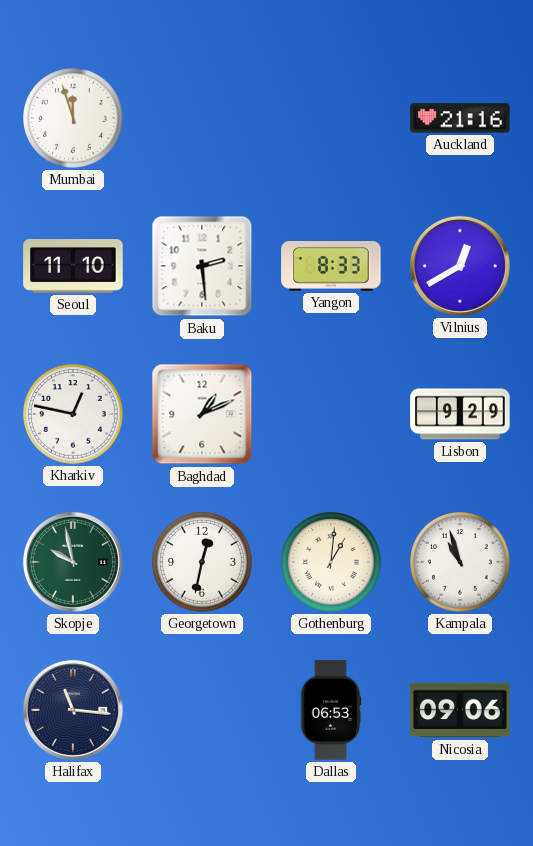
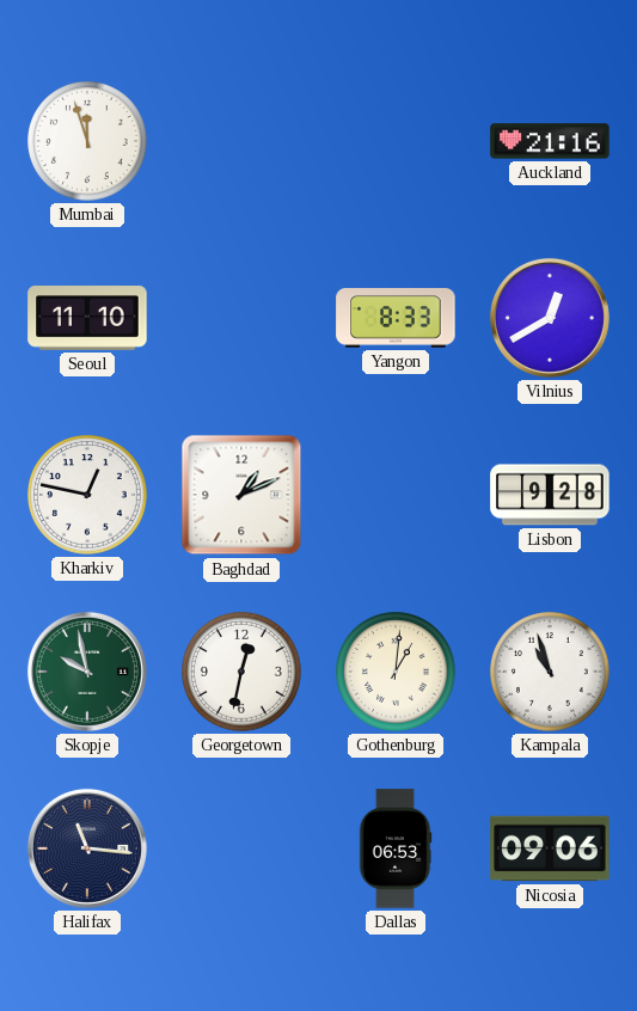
Baku: 2:29 -> none (202, 266)
Lisbon: 9:29 -> 9:28 (550, 495)
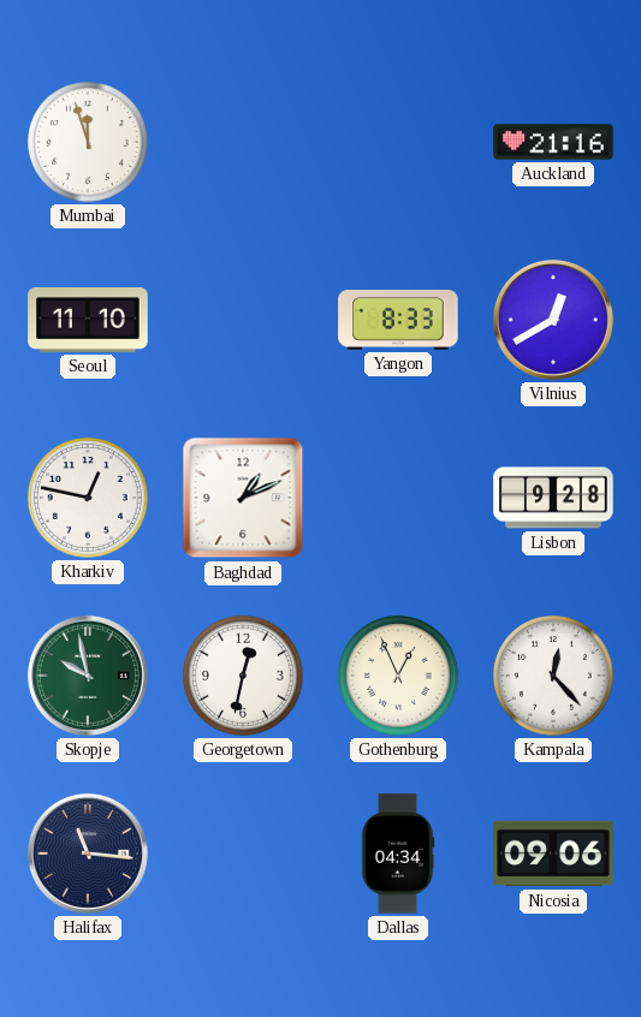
Gothenburg: 1:01 -> 12:56 (399, 677)
Kampala: 10:57 -> 12:23 (554, 677)
Dallas: 06:53 -> 04:34 (398, 854)
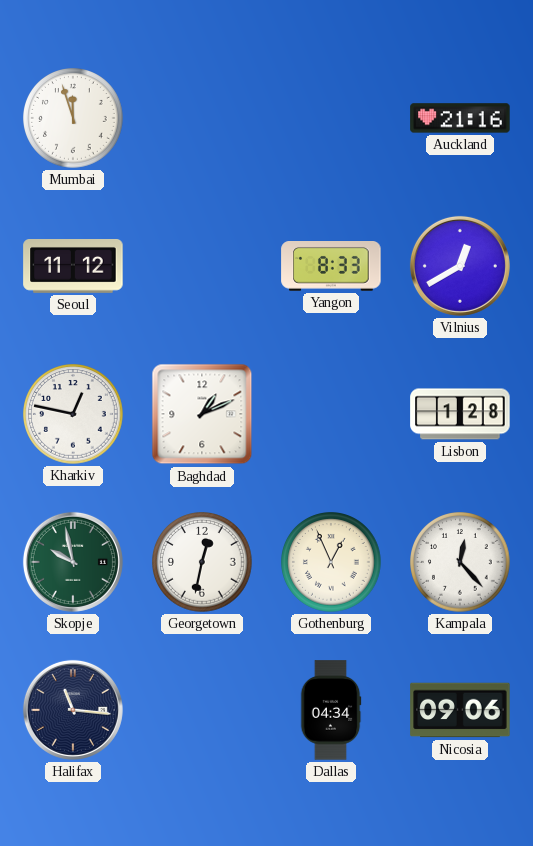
Seoul: 11:10 -> 11:12 (73, 267)
Lisbon: 9:28 -> 1:28 (460, 414)
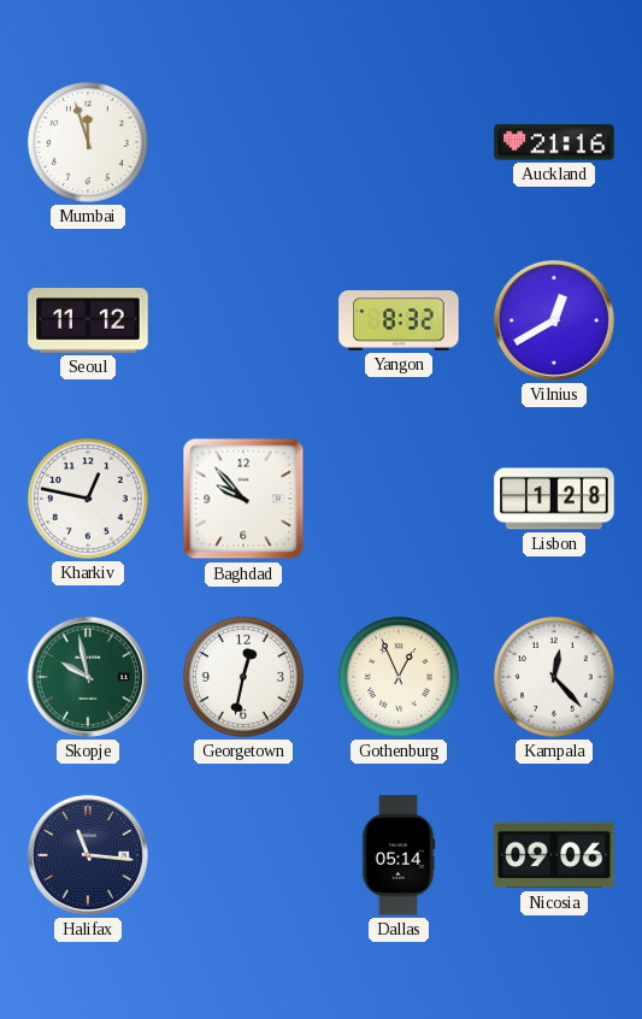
Yangon: 8:33 -> 8:32 (399, 322)
Baghdad: 1:11 -> 9:53 (243, 499)
Dallas: 04:34 -> 05:14 (399, 855)
